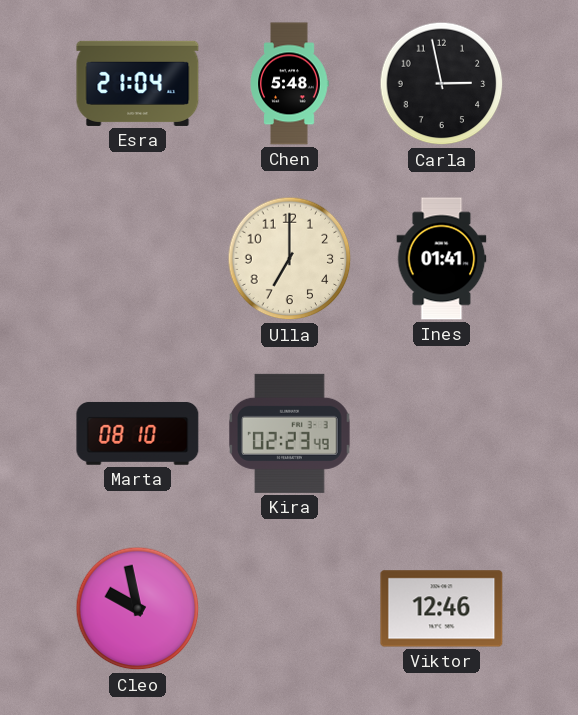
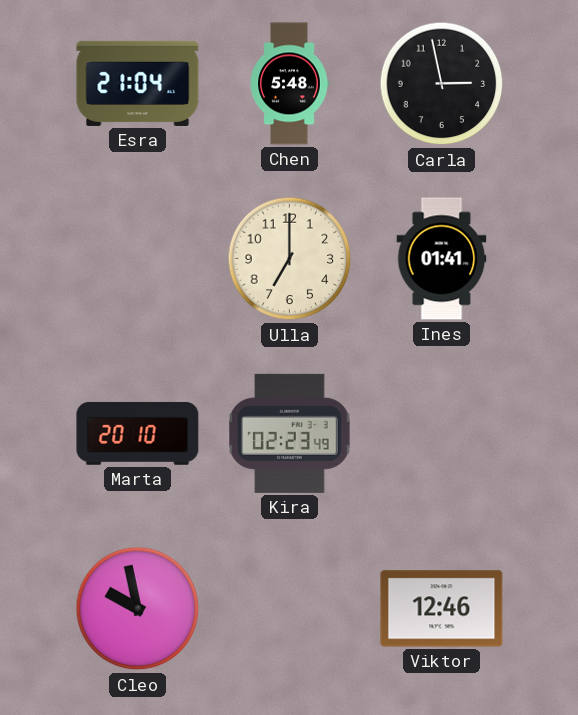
Marta: 08:10 -> 20:10 (138, 434)
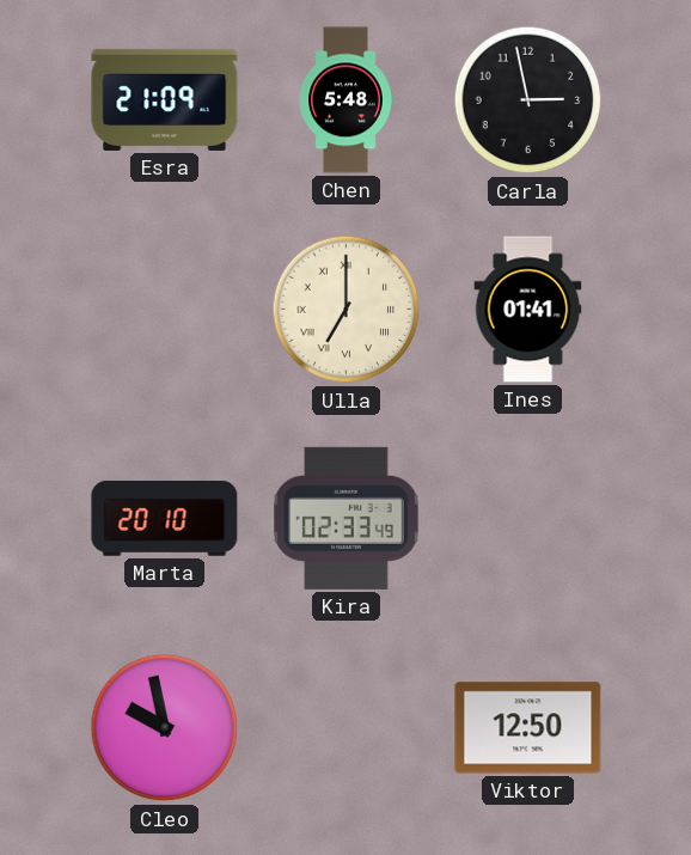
Esra: 21:04 -> 21:09 (165, 99)
Ulla numerals: Arabic -> Roman (347, 310)
Kira: 02:23 -> 02:33 (347, 518)
Viktor: 12:46 -> 12:50 (528, 728)
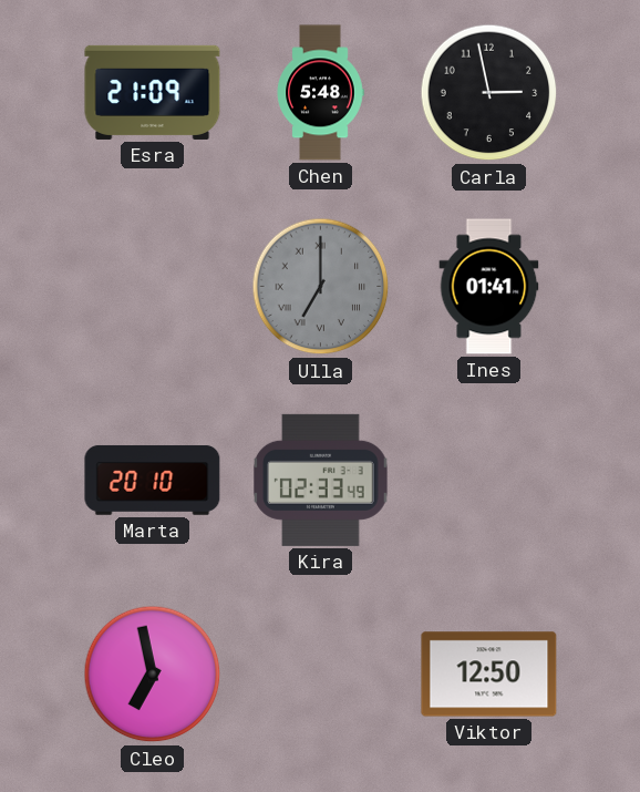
Ulla dial: cream -> grey (321, 287)
Cleo: 9:58 -> 6:58 (153, 675)
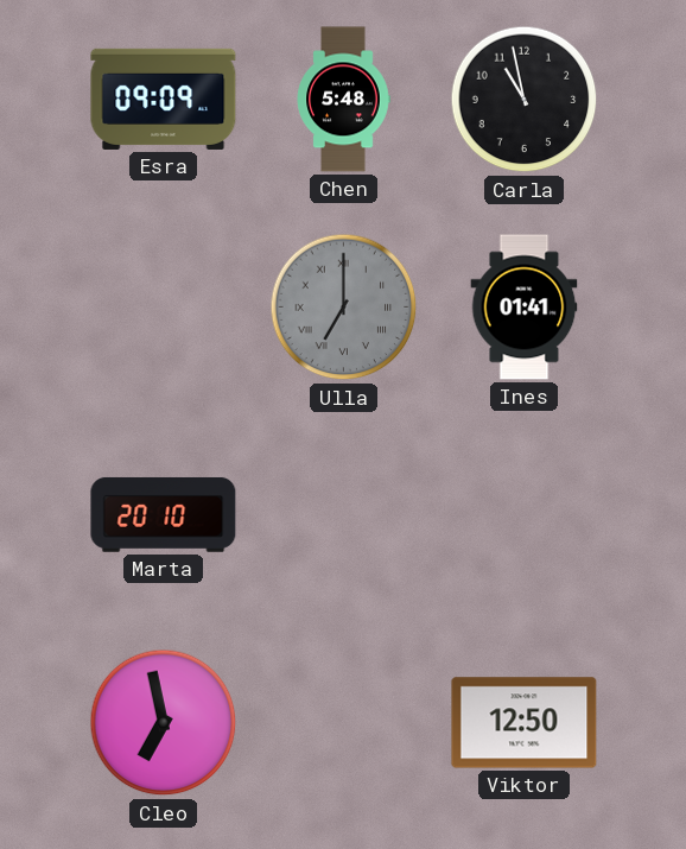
Esra: 21:09 -> 09:09 (164, 99)
Carla: 2:58 -> 10:58 (525, 100)
Kira: 02:33 -> none (321, 480)
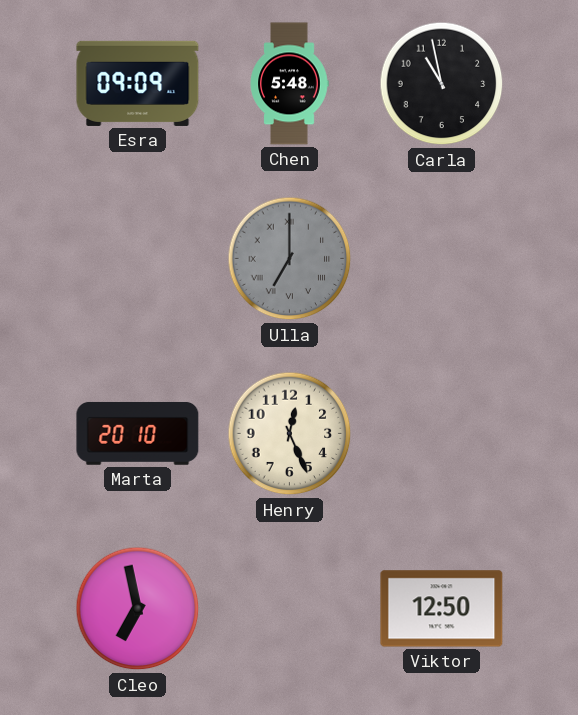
Ines: 01:41 -> none (525, 308)
Henry: none -> 12:26 (290, 434)
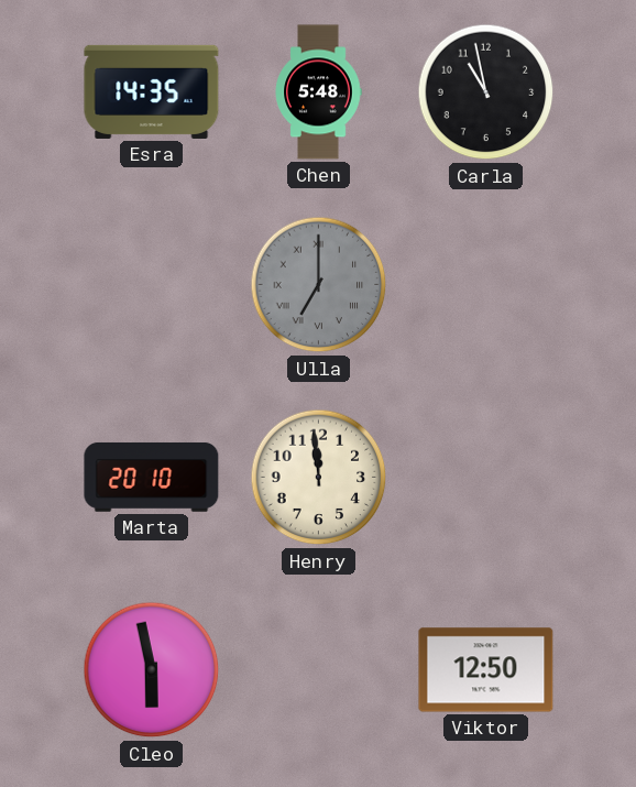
Esra: 09:09 -> 14:35 (152, 91)
Henry: 12:26 -> 11:59 (319, 478)
Cleo: 6:58 -> 5:58 (152, 670)
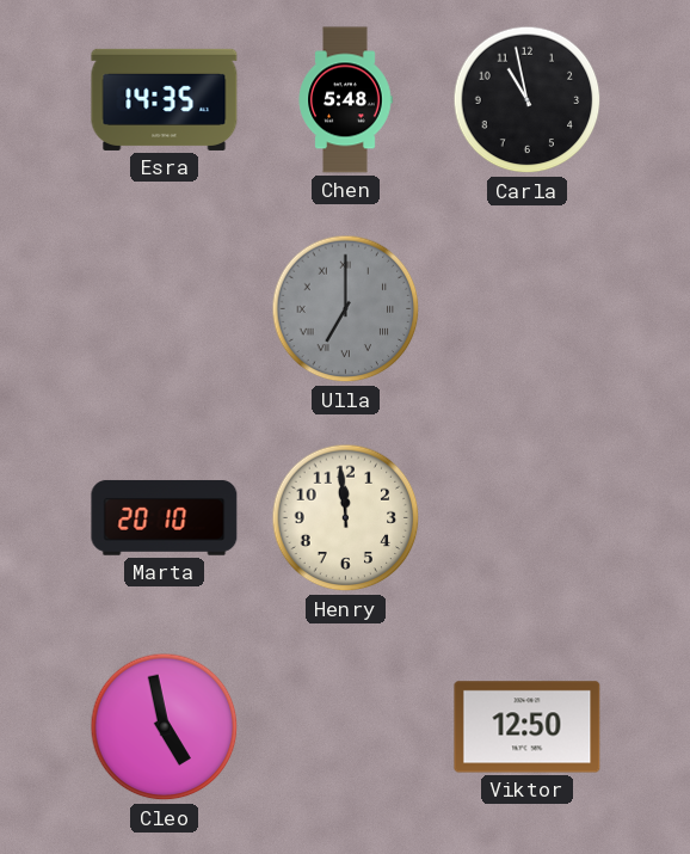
Cleo: 5:58 -> 4:58 (165, 727)
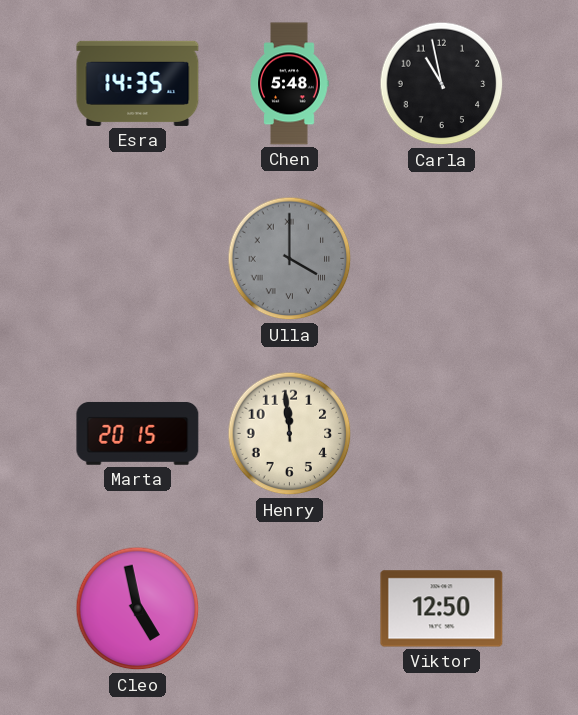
Ulla: 7:00 -> 4:00 (290, 259)
Marta: 20:10 -> 20:15 (138, 434)
